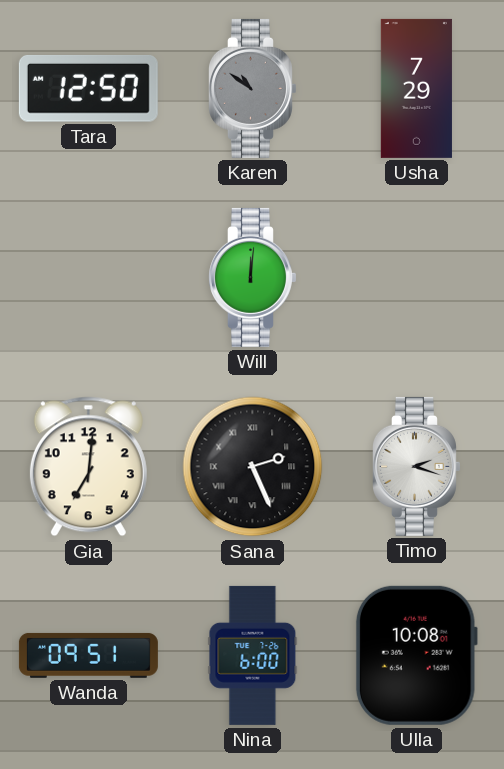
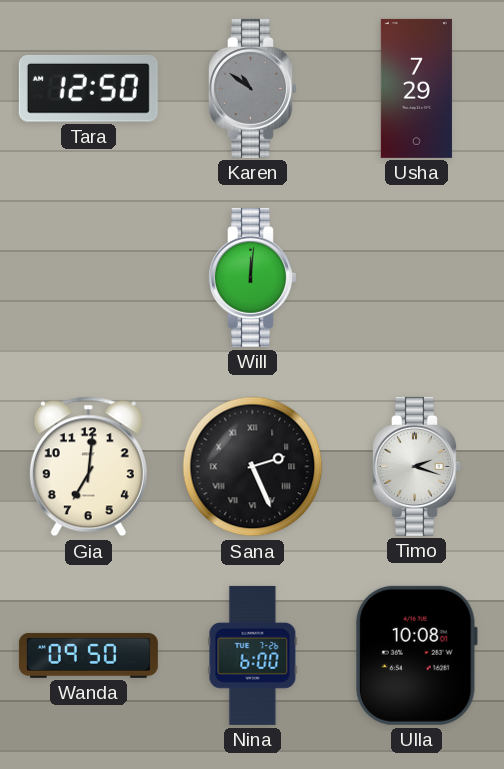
Wanda: 09:51 -> 09:50 (88, 655)
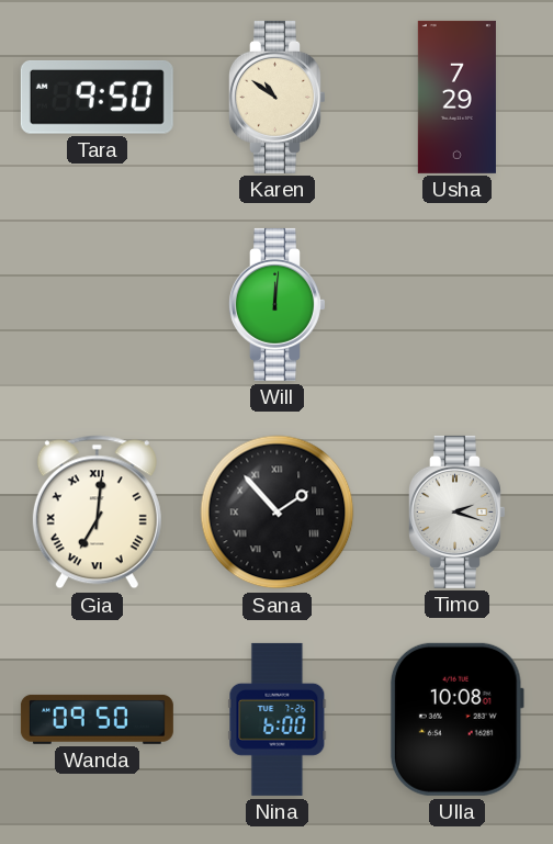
Tara: 12:50 -> 9:50 (97, 98)
Karen dial: grey -> cream (278, 97)
Gia numerals: Arabic -> Roman (97, 513)
Sana: 2:26 -> 1:53 (278, 513)
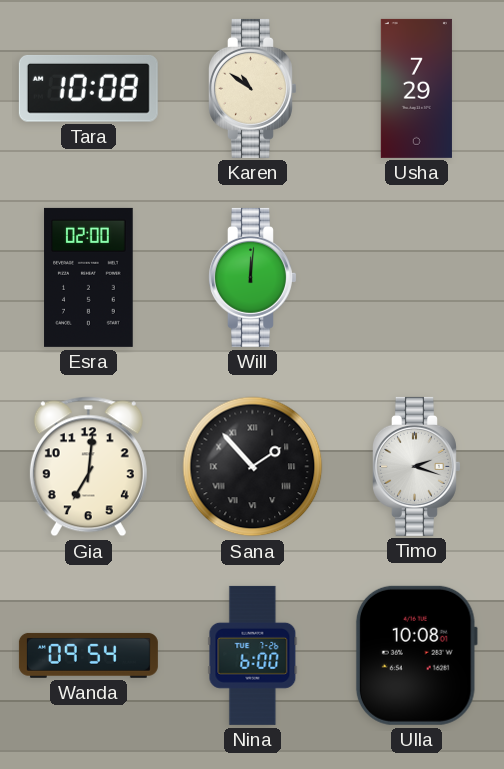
Tara: 9:50 -> 10:08 (88, 89)
Esra: none -> 02:00 (89, 277)
Gia numerals: Roman -> Arabic (88, 467)
Wanda: 09:50 -> 09:54 (88, 655)
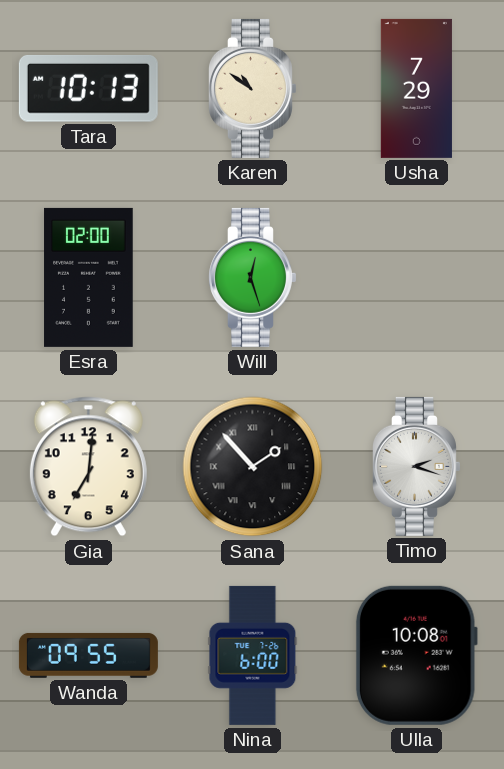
Tara: 10:08 -> 10:13 (88, 89)
Will: 12:01 -> 12:27 (253, 277)
Wanda: 09:54 -> 09:55 (88, 655)
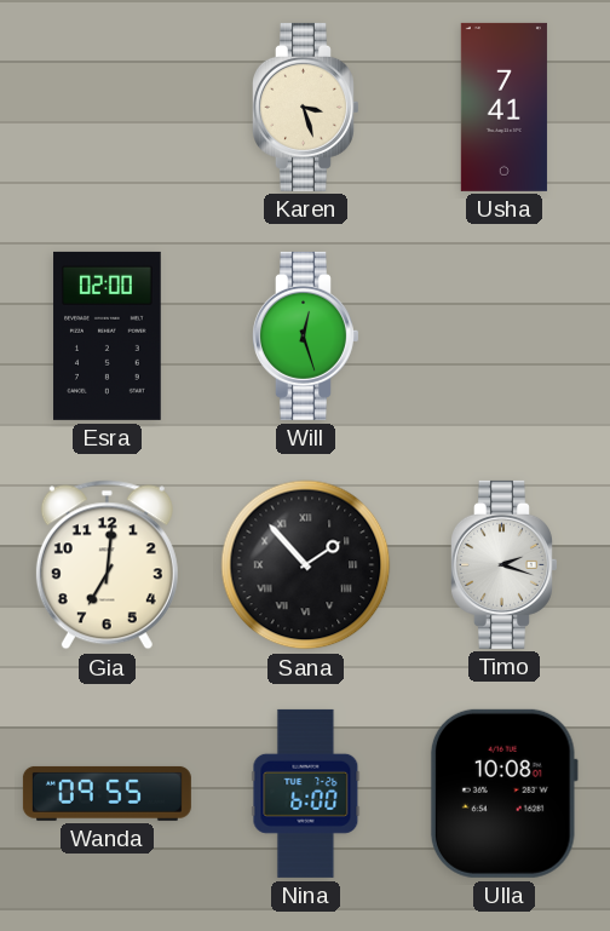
Tara: 10:13 -> none (88, 89)
Karen: 10:51 -> 3:27 (306, 107)
Usha: 7:29 -> 7:41 (503, 107)
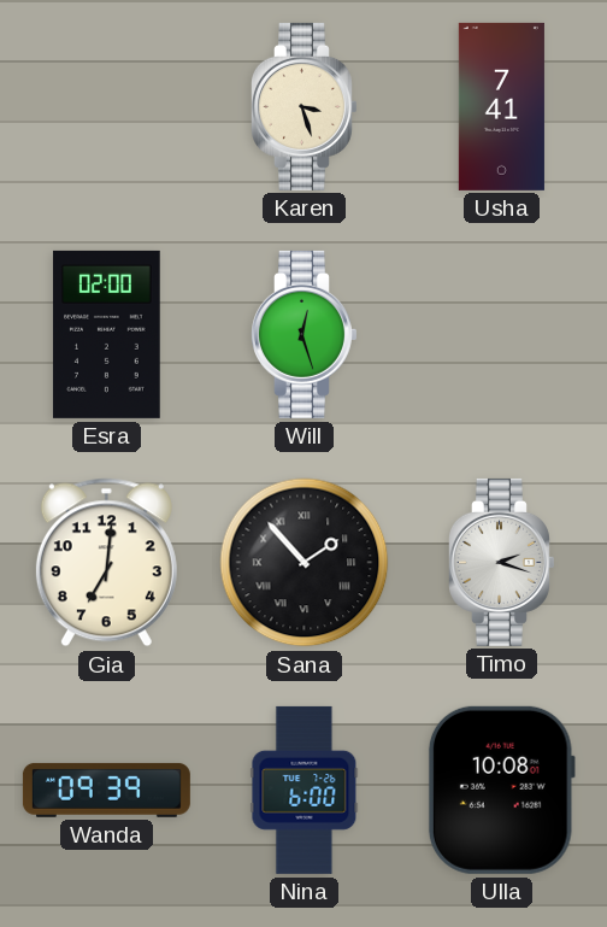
Wanda: 09:55 -> 09:39 (106, 790)
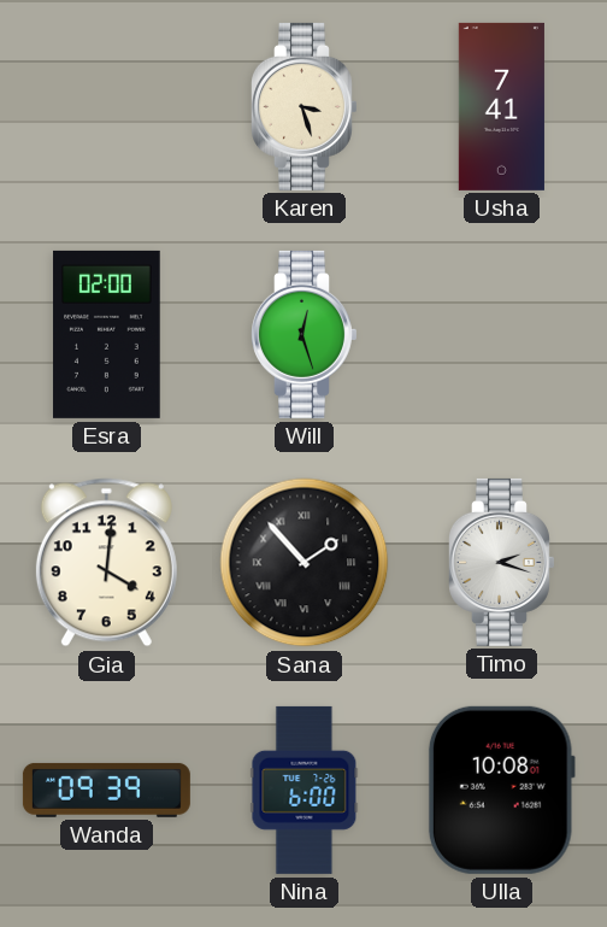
Gia: 7:01 -> 4:01 (106, 563)
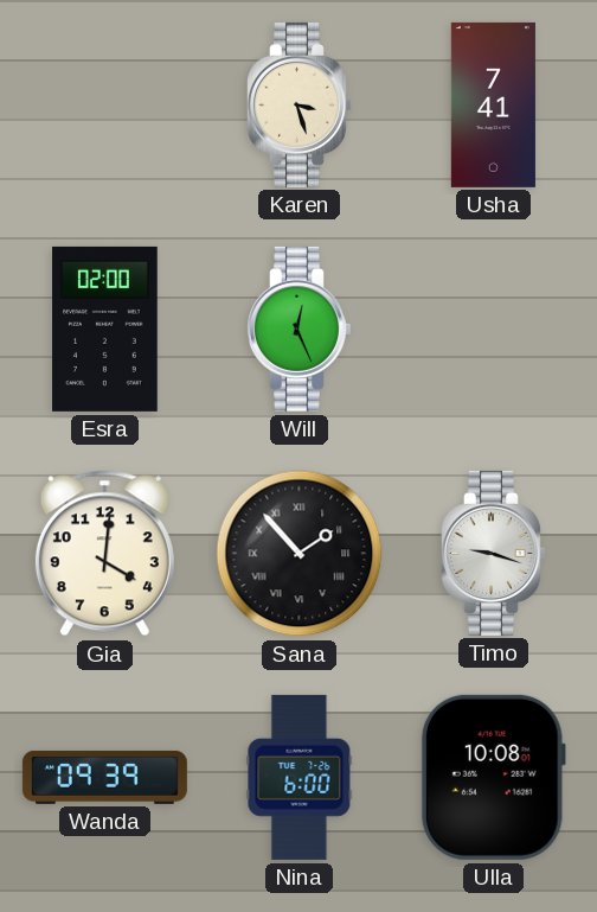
Will: 12:27 -> 12:26 (300, 329)
Timo: 2:18 -> 9:18 (494, 553)
